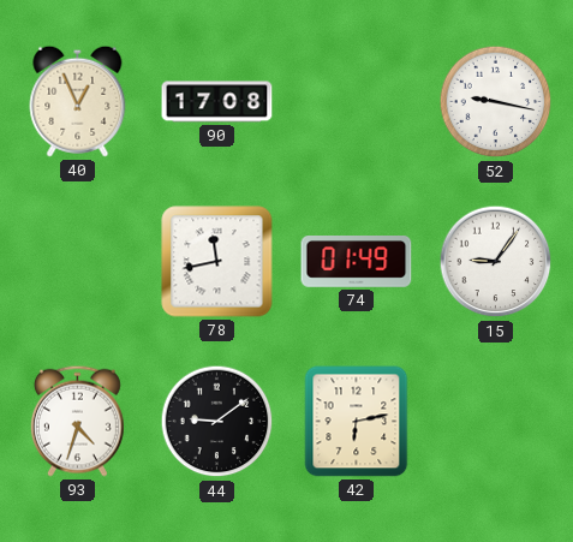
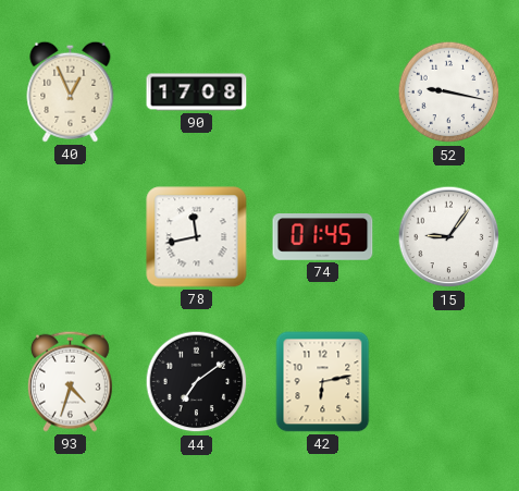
74: 01:49 -> 01:45 (323, 237)
44: 9:09 -> 7:09 (197, 382)
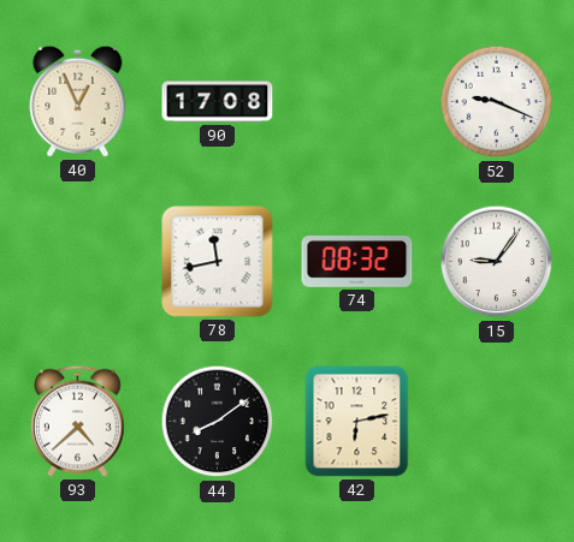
52: 9:17 -> 9:19 (497, 102)
74: 01:45 -> 08:32 (357, 262)
93: 4:33 -> 4:38 (77, 421)
44: 7:09 -> 8:09 (218, 422)
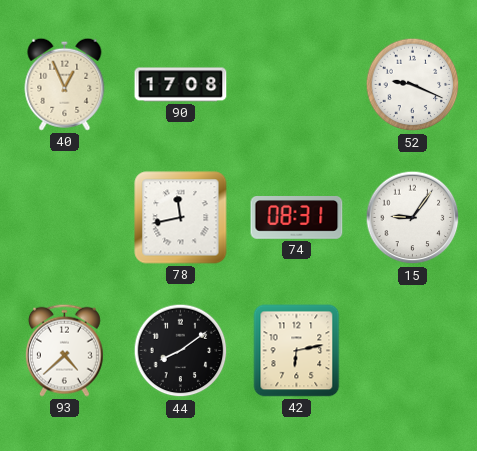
74: 08:32 -> 08:31 (297, 218)
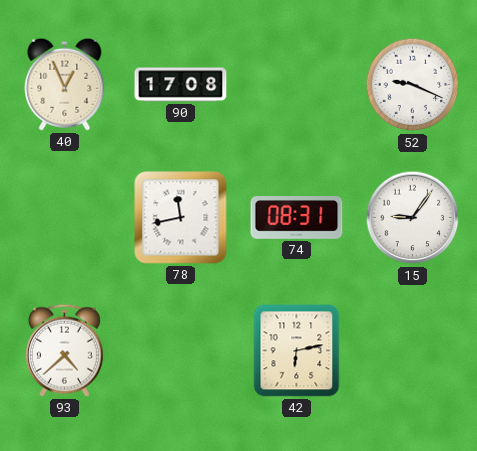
44: 8:09 -> none (181, 351)
